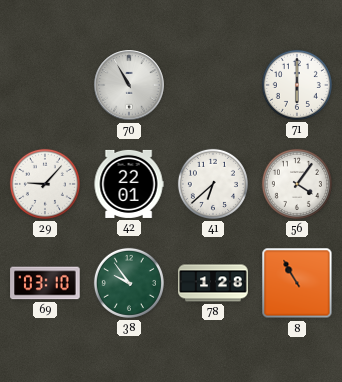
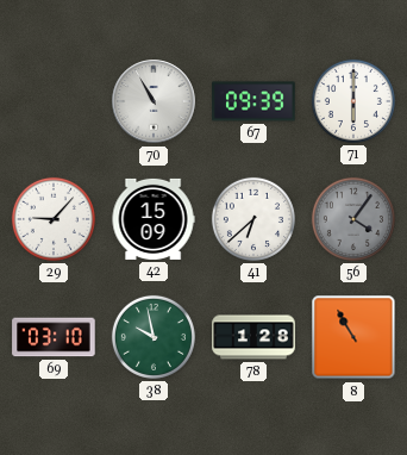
67: none -> 09:39 (253, 101)
42: 22:01 -> 15:09 (154, 219)
56 dial: white -> grey (353, 219)
38: 9:54 -> 9:58 (154, 337)
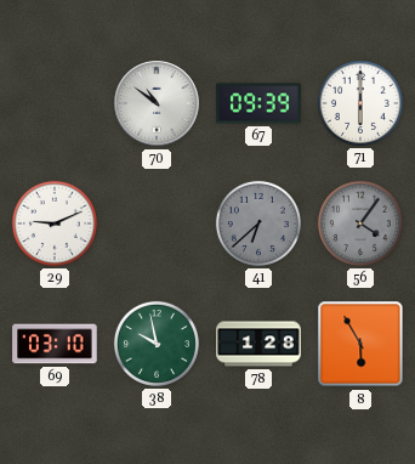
70: 10:55 -> 10:51 (157, 103)
29: 9:07 -> 9:11 (55, 223)
42: 15:09 -> none (154, 219)
41 dial: white -> grey (258, 223)
8: 10:55 -> 5:55 (360, 344)
